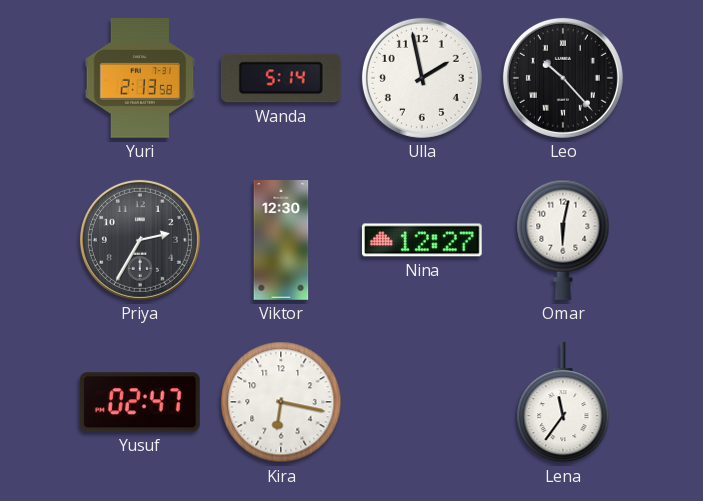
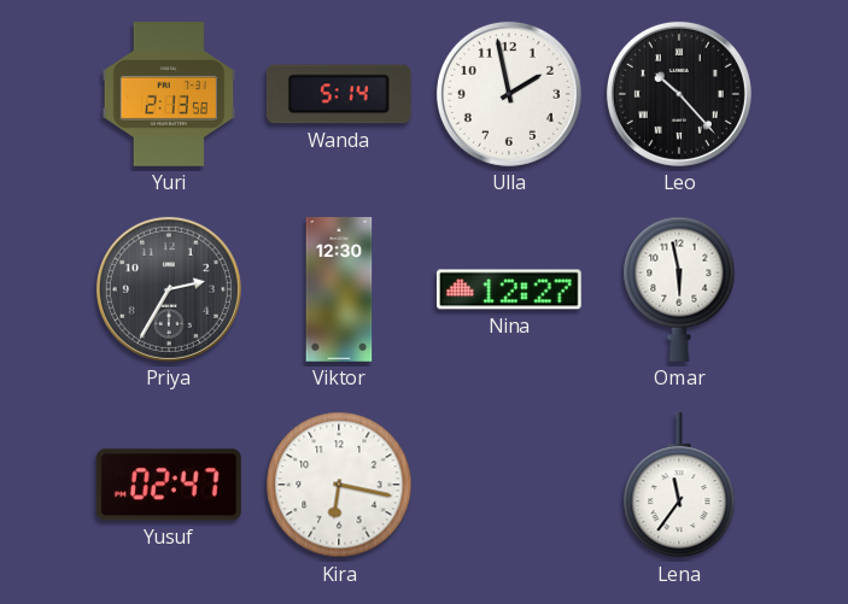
Omar: 6:02 -> 5:58 (679, 289)
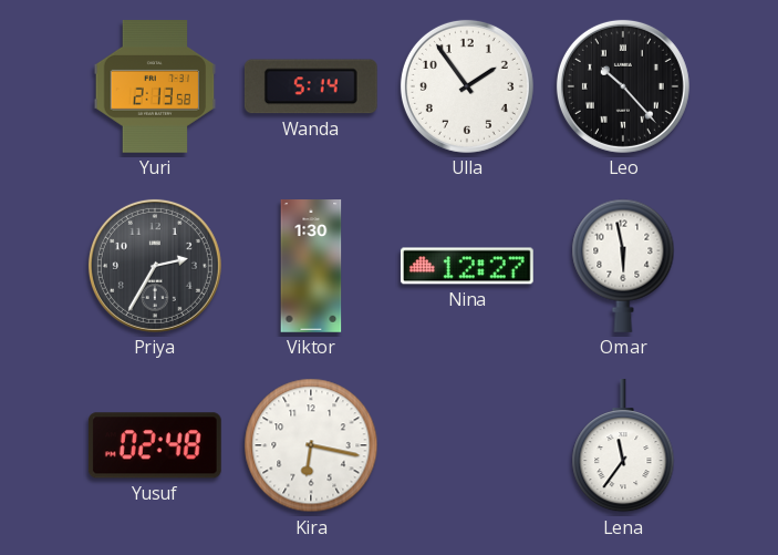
Ulla: 1:58 -> 1:54 (467, 86)
Viktor: 12:30 -> 1:30 (311, 266)
Yusuf: 02:47 -> 02:48 (155, 445)
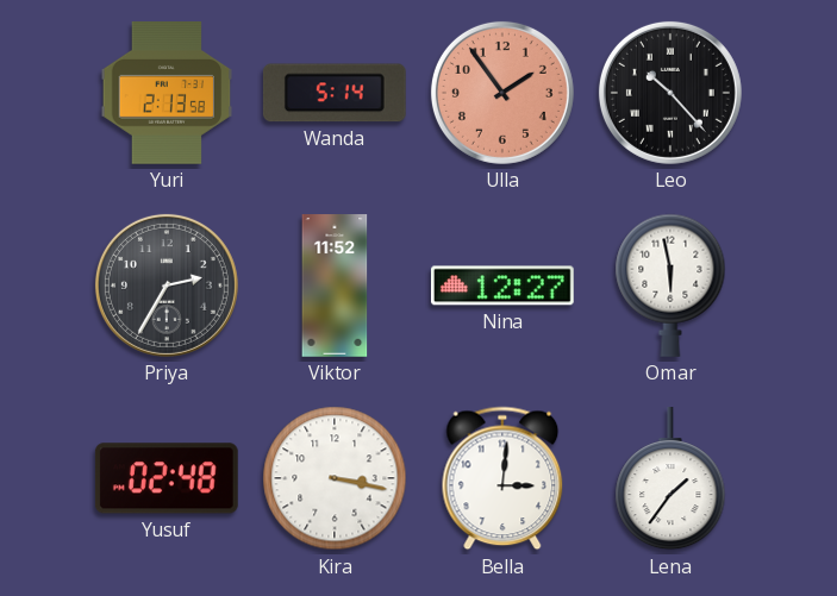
Ulla dial: white -> salmon (502, 93)
Viktor: 1:30 -> 11:52 (335, 286)
Kira: 6:17 -> 3:17 (335, 478)
Bella: none -> 3:01 (502, 478)
Lena: 11:36 -> 1:36 (670, 479)
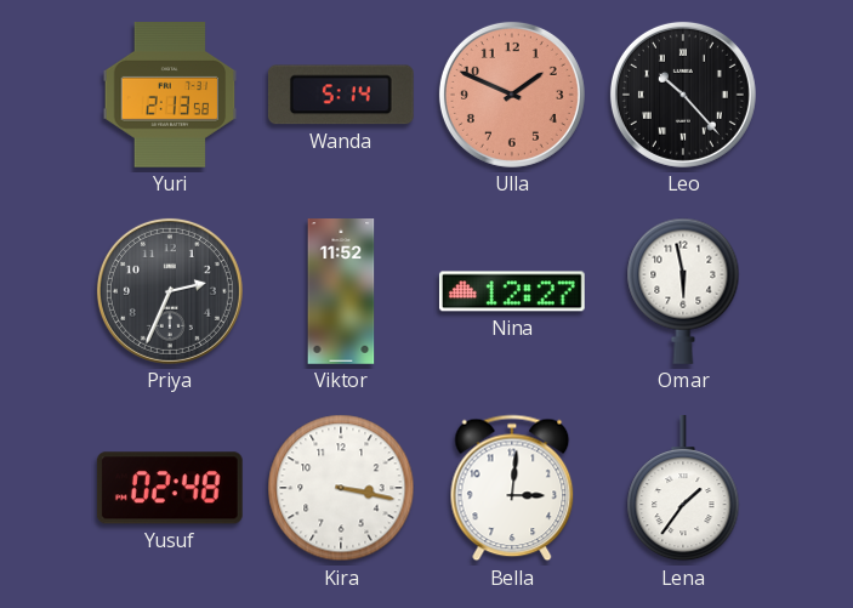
Ulla: 1:54 -> 1:49 (512, 95)
Priya: 2:35 -> 2:34 (170, 291)
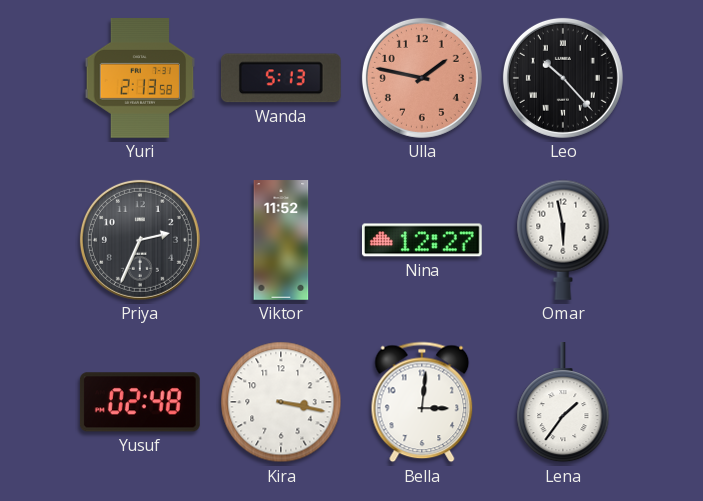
Wanda: 5:14 -> 5:13 (281, 78)
Ulla: 1:49 -> 1:47 (422, 78)
